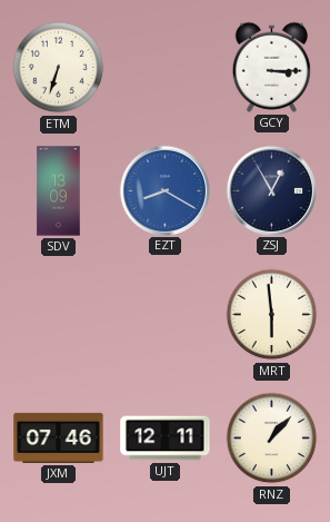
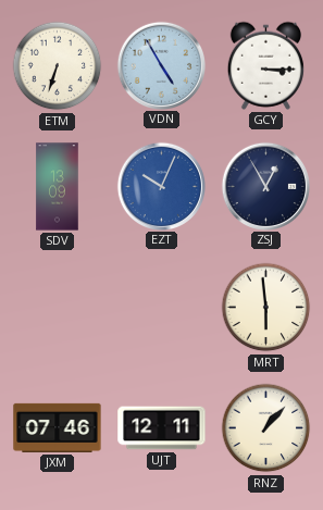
VDN: none -> 4:55 (161, 65)
EZT: 8:20 -> 10:04 (161, 186)
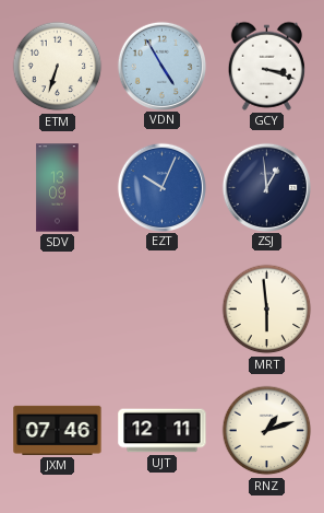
GCY: 3:15 -> 3:18 (266, 66)
ZSJ: 12:55 -> 12:59 (266, 187)
RNZ: 1:07 -> 1:12 (267, 431)
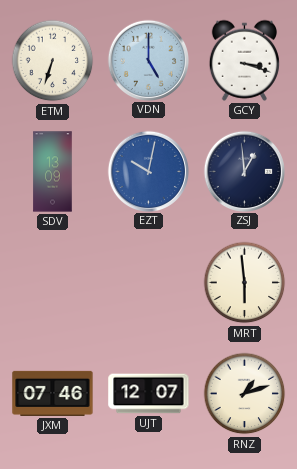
VDN: 4:55 -> 5:00 (148, 60)
EZT: 10:04 -> 10:02 (148, 171)
UJT: 12:11 -> 12:07 (149, 394)
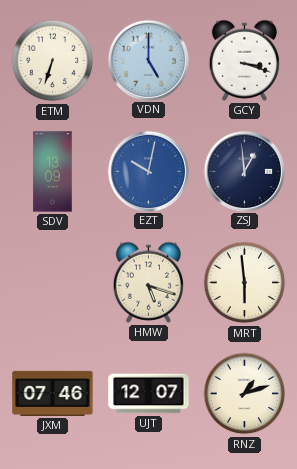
HMW: none -> 5:18 (148, 282)
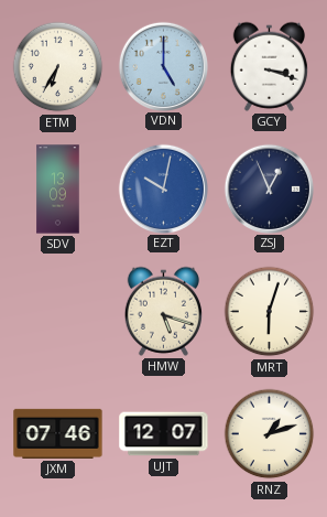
ETM: 6:33 -> 6:35 (58, 67)
ZSJ: 12:59 -> 12:56 (269, 189)
MRT: 5:59 -> 6:03 (270, 312)
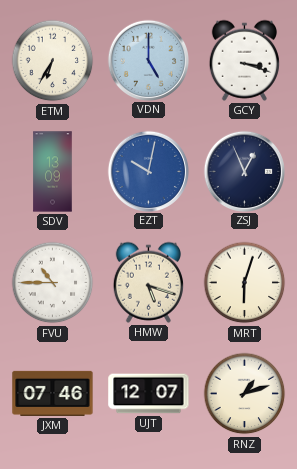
FVU: none -> 10:45 (53, 283)
